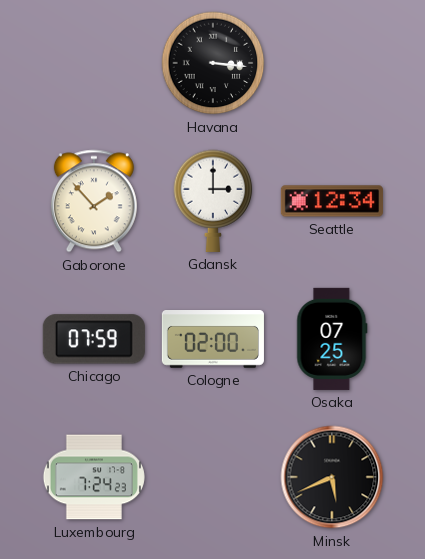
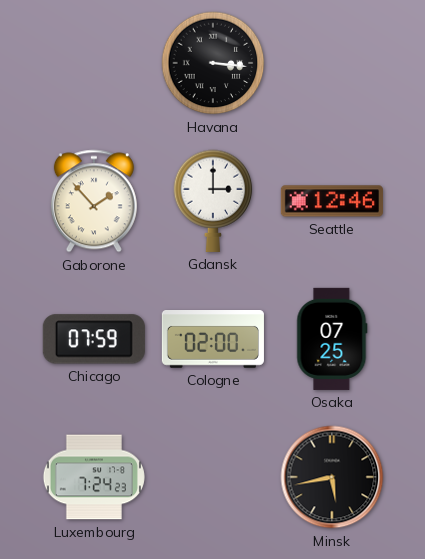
Seattle: 12:34 -> 12:46 (332, 201)
Minsk: 5:41 -> 5:43 (332, 477)
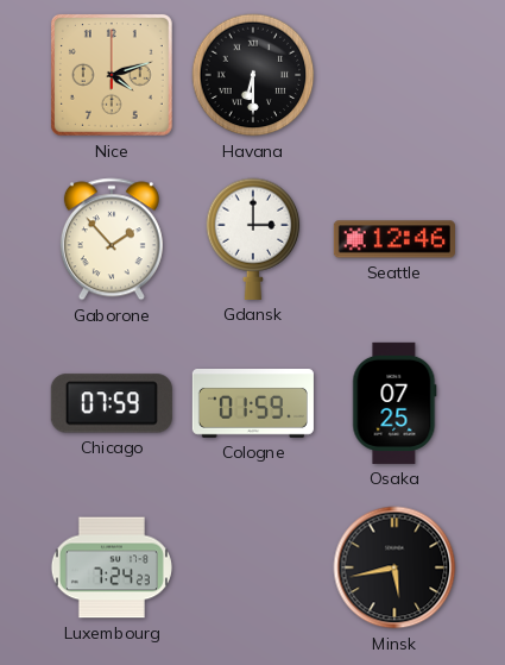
Nice: none -> 4:12 (112, 75)
Havana: 3:16 -> 6:30 (253, 75)
Cologne: 02:00 -> 01:59 (253, 404)
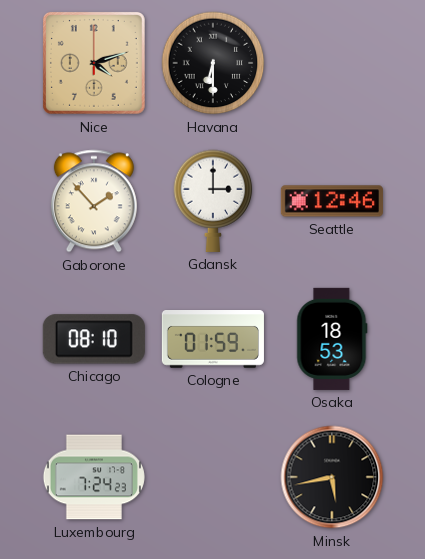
Chicago: 07:59 -> 08:10 (94, 339)
Osaka: 07:25 -> 18:53 (332, 339)
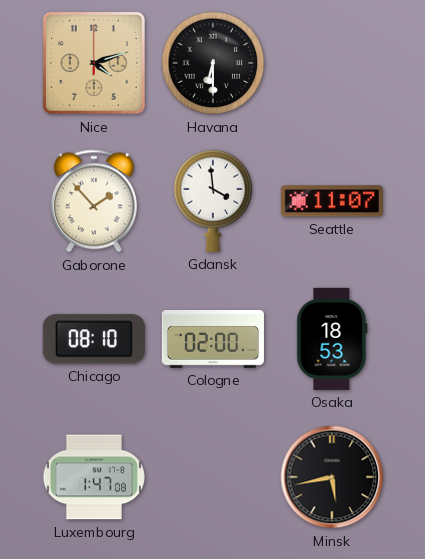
Gdansk: 3:00 -> 3:59 (213, 201)
Seattle: 12:46 -> 11:07 (332, 201)
Cologne: 01:59 -> 02:00 (213, 340)
Luxembourg: 7:24 -> 1:47 (94, 477)
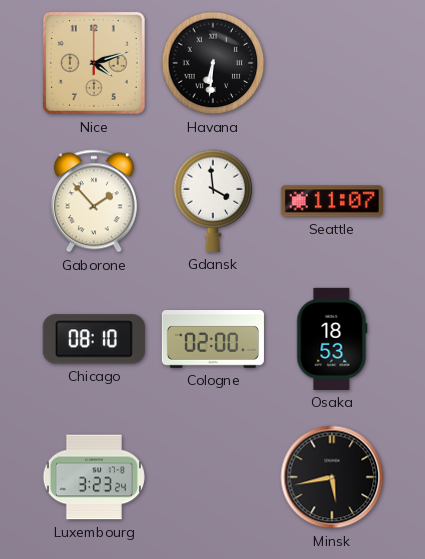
Havana: 6:30 -> 6:31 (213, 63)
Luxembourg: 1:47 -> 3:23 (94, 477)
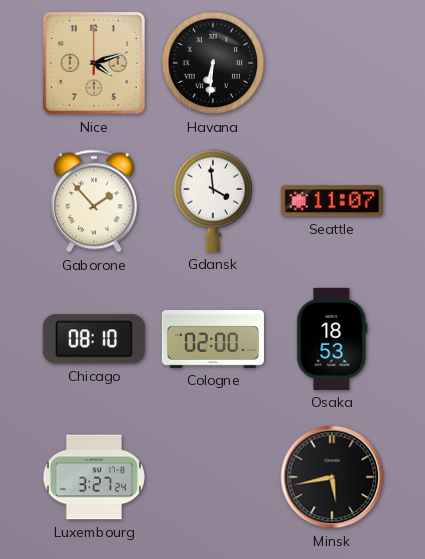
Luxembourg: 3:23 -> 3:27 (94, 477)
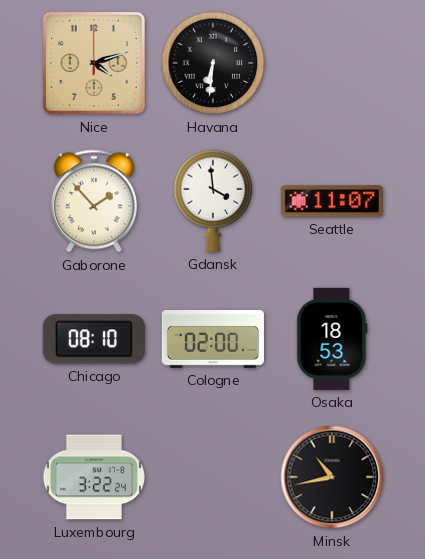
Luxembourg: 3:27 -> 3:22 (94, 477)
Minsk: 5:43 -> 10:43 (332, 477)
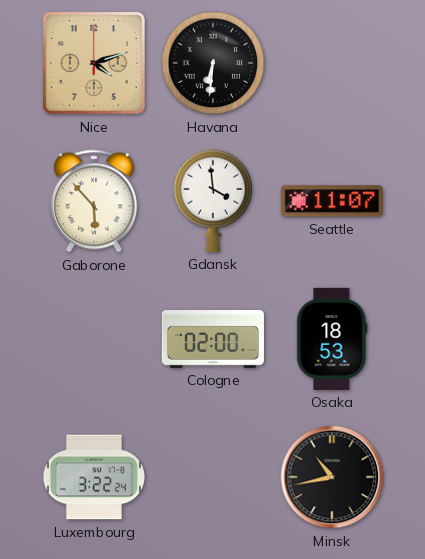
Gaborone: 1:53 -> 5:53 (94, 201)
Chicago: 08:10 -> none (94, 339)
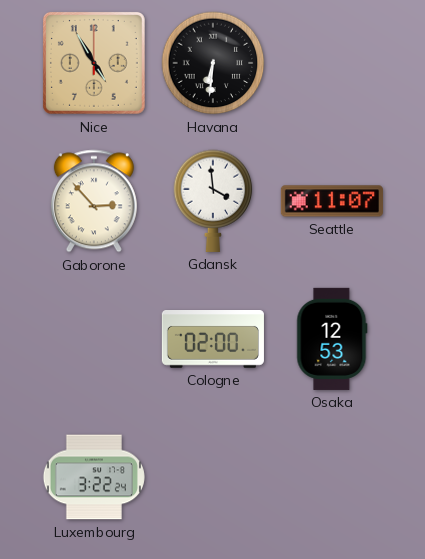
Nice: 4:12 -> 4:55 (94, 63)
Gaborone: 5:53 -> 2:53 (94, 201)
Osaka: 18:53 -> 12:53 (332, 339)
Minsk: 10:43 -> none (332, 477)
